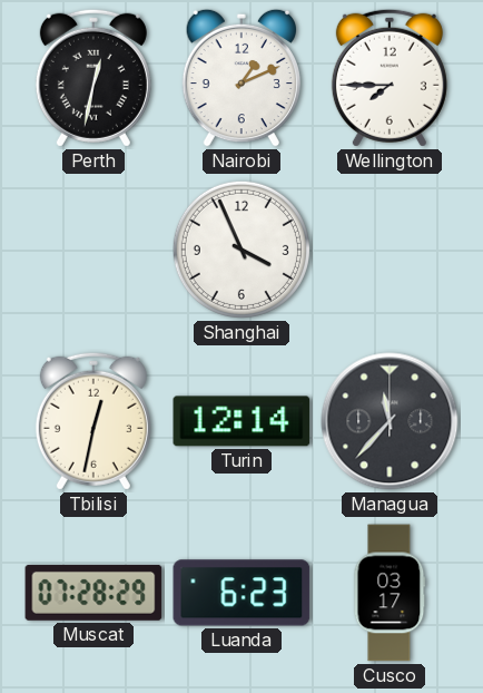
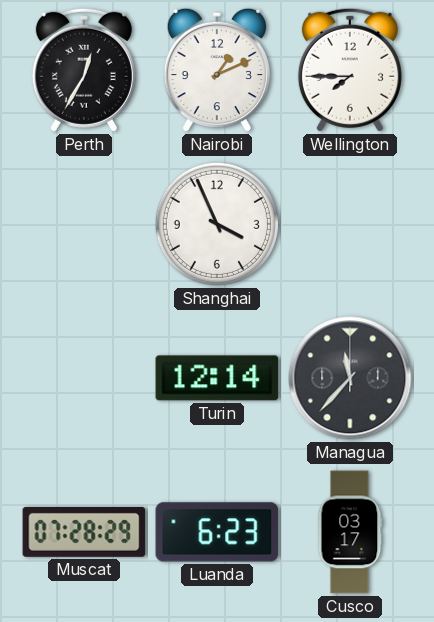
Perth: 12:32 -> 12:35 (84, 70)
Tbilisi: 12:32 -> none (93, 421)
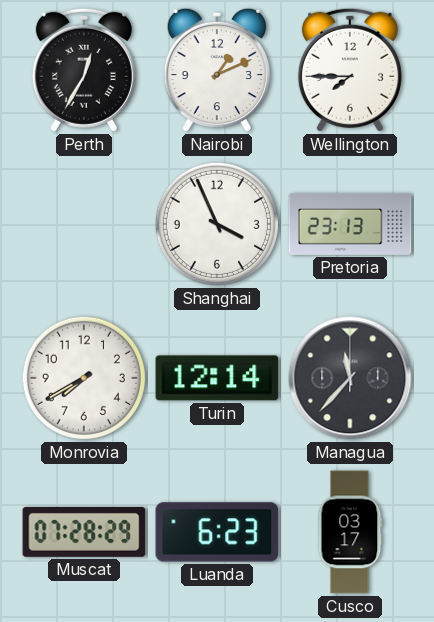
Pretoria: none -> 23:13 (350, 224)
Monrovia: none -> 7:40 (84, 378)
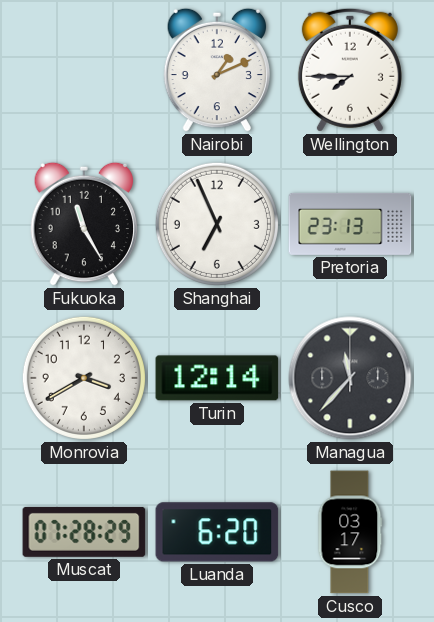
Perth: 12:35 -> none (84, 70)
Fukuoka: none -> 11:25 (83, 224)
Shanghai: 3:56 -> 6:56 (217, 224)
Monrovia: 7:40 -> 3:40 (84, 378)
Luanda: 6:23 -> 6:20 (217, 532)
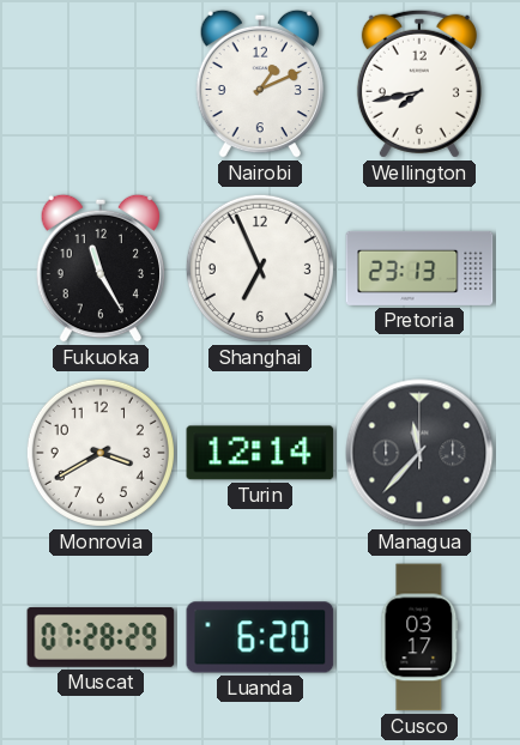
Wellington: 7:45 -> 7:43 (419, 84)
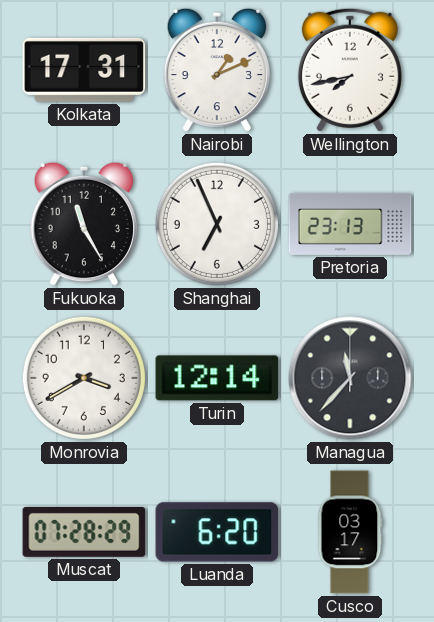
Kolkata: none -> 17:31 (84, 70)
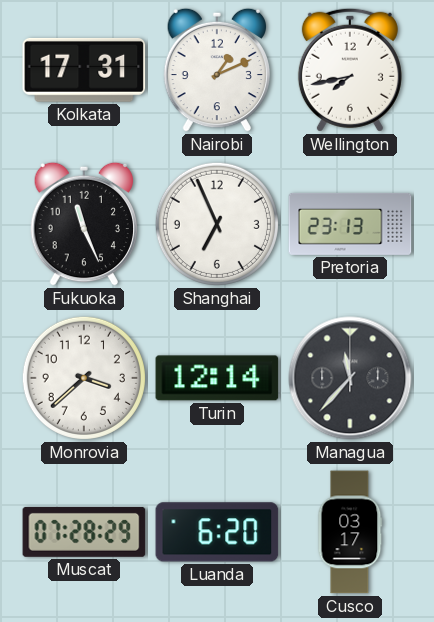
Fukuoka: 11:25 -> 11:26 (83, 224)
Monrovia: 3:40 -> 3:38 (84, 378)
